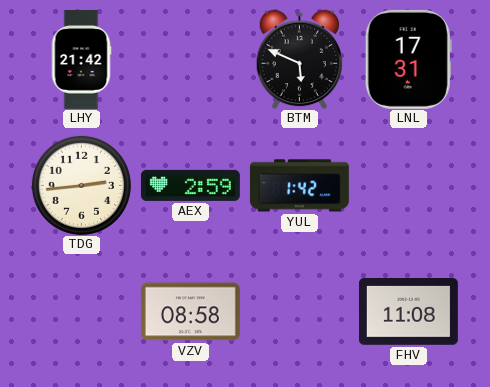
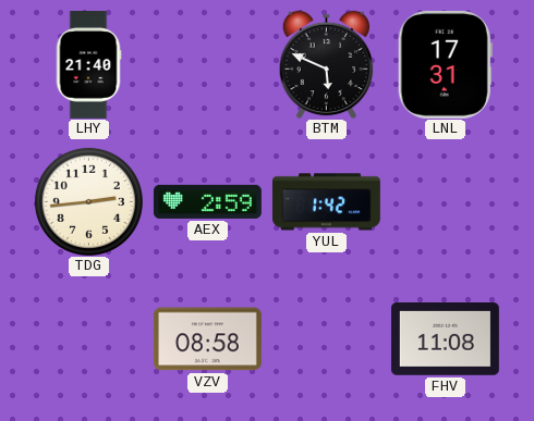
LHY: 21:42 -> 21:40 (88, 64)
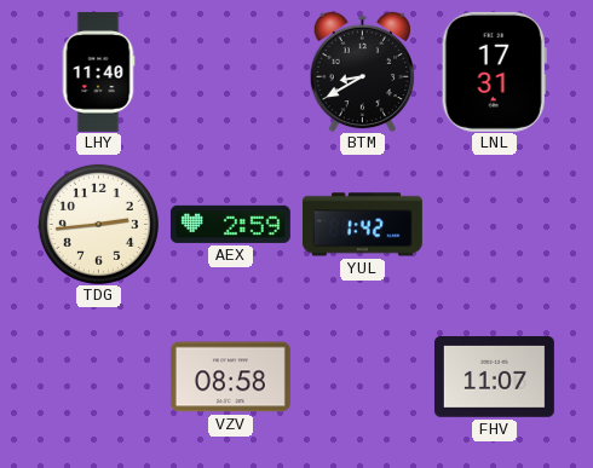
LHY: 21:40 -> 11:40 (98, 71)
BTM: 5:49 -> 8:40 (363, 71)
FHV: 11:08 -> 11:07 (494, 377)
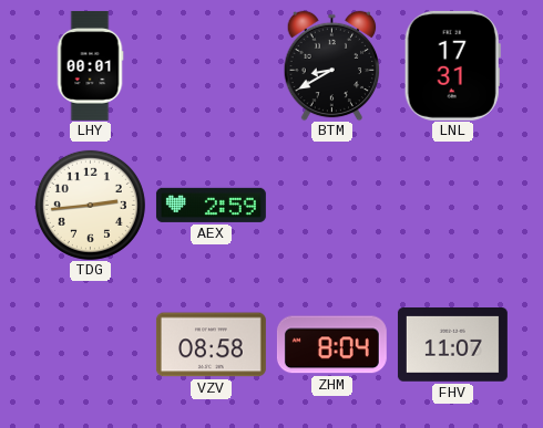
LHY: 11:40 -> 00:01 (90, 65)
YUL: 1:42 -> none (362, 225)
ZHM: none -> 8:04 (331, 345)
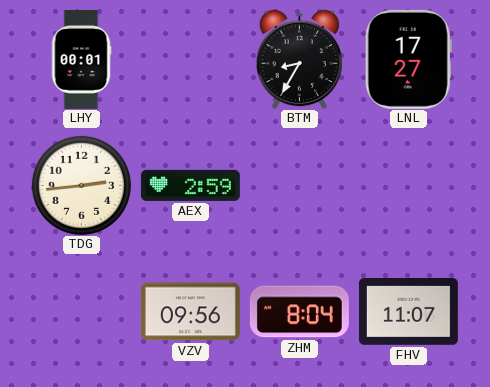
BTM: 8:40 -> 8:35 (300, 59)
LNL: 17:31 -> 17:27 (408, 59)
VZV: 08:58 -> 09:56 (190, 312)
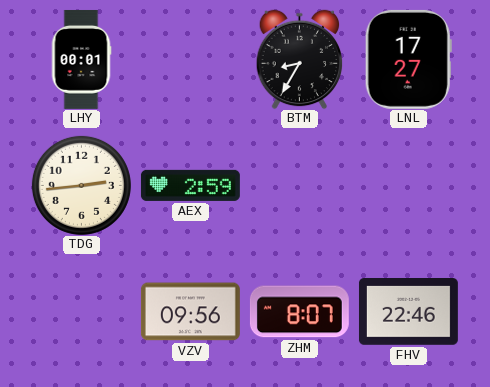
ZHM: 8:04 -> 8:07 (299, 312)
FHV: 11:07 -> 22:46 (408, 312)
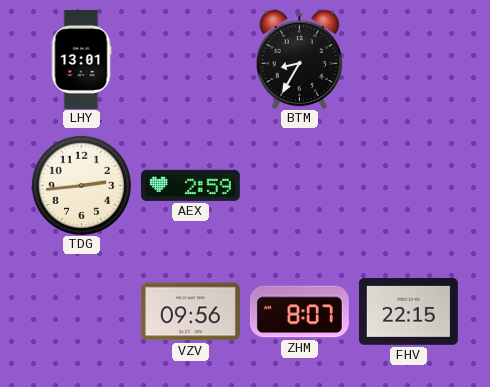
LHY: 00:01 -> 13:01 (81, 59)
LNL: 17:27 -> none (408, 59)
FHV: 22:46 -> 22:15 (408, 312)
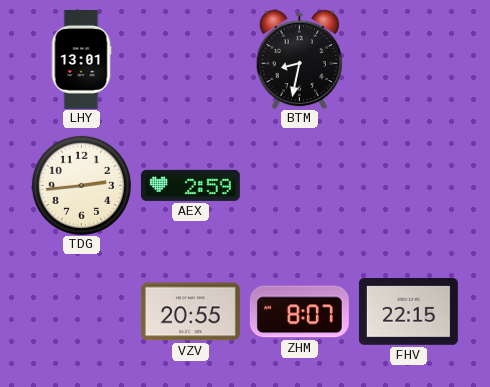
BTM: 8:35 -> 8:32 (300, 59)
VZV: 09:56 -> 20:55 (190, 312)
